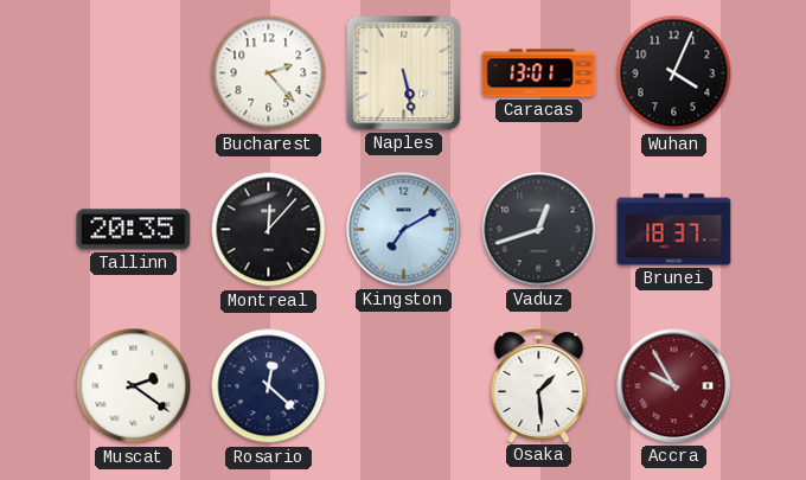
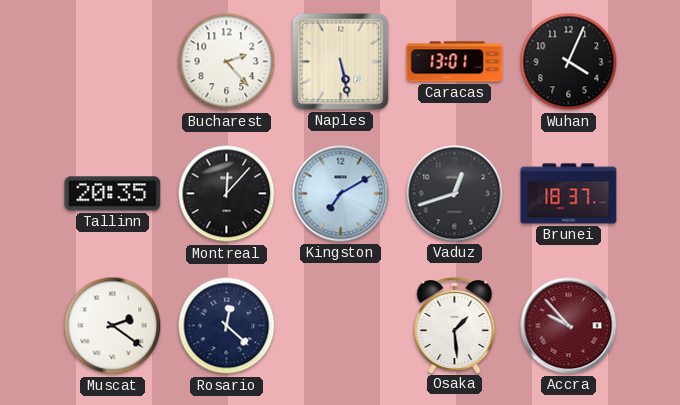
Accra: 9:55 -> 9:53 (569, 326)
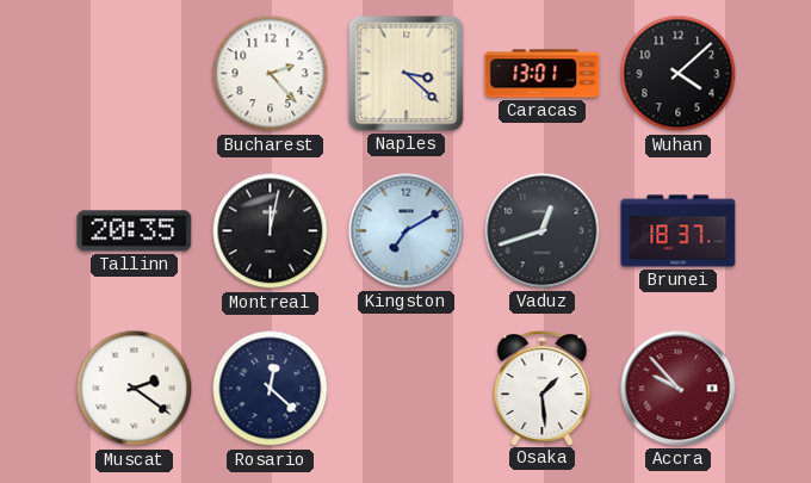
Naples: 5:28 -> 3:22 (407, 74)
Wuhan: 4:04 -> 4:08 (679, 74)
Montreal: 12:07 -> 12:02 (271, 231)
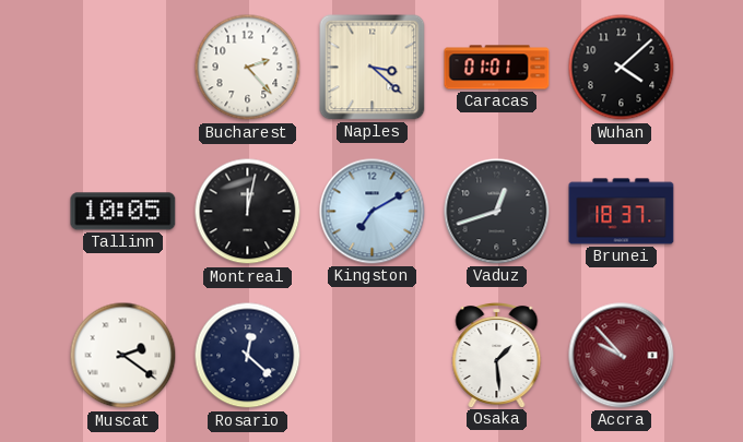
Caracas: 13:01 -> 01:01 (497, 68)
Tallinn: 20:35 -> 10:05 (123, 212)
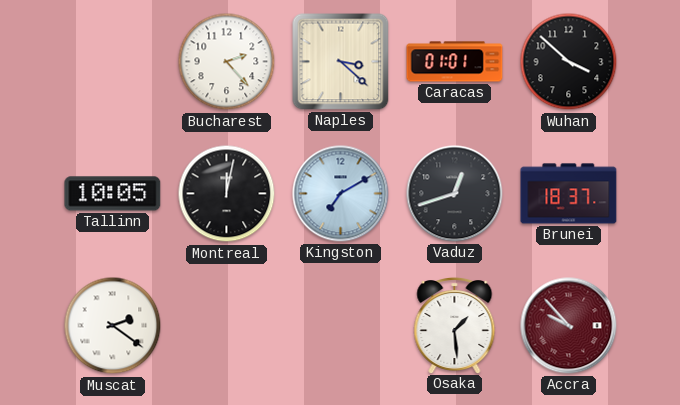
Wuhan: 4:08 -> 3:52 (569, 62)
Rosario: 12:22 -> none (248, 356)
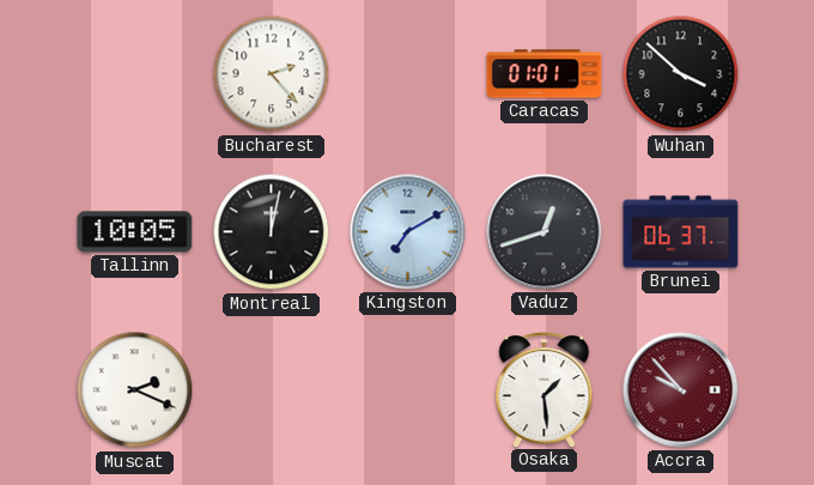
Naples: 3:22 -> none (341, 62)
Brunei: 18:37 -> 06:37 (681, 232)
Muscat: 2:21 -> 2:19 (135, 390)
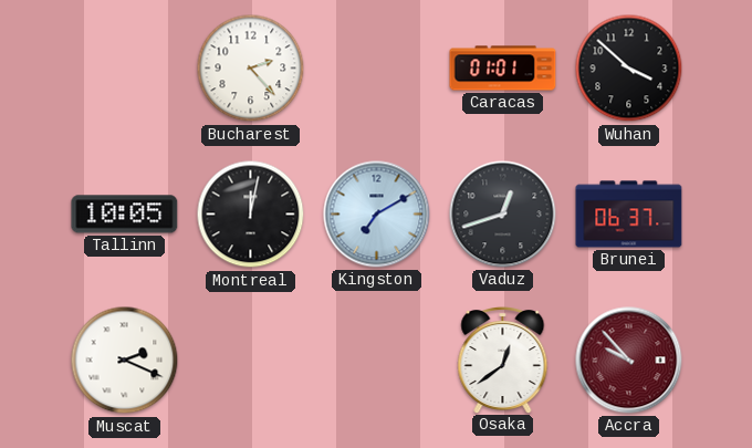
Osaka: 1:29 -> 12:39 (503, 361)
